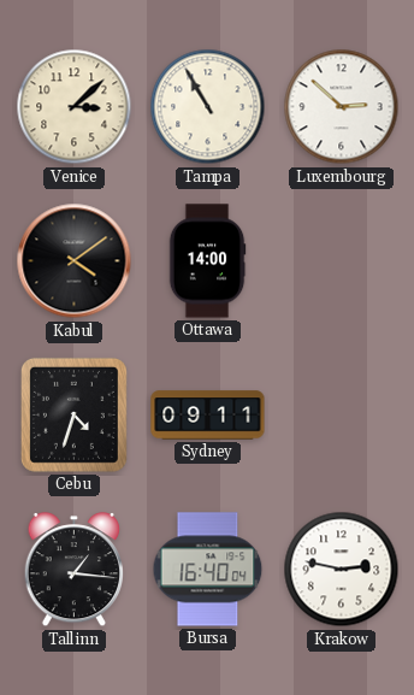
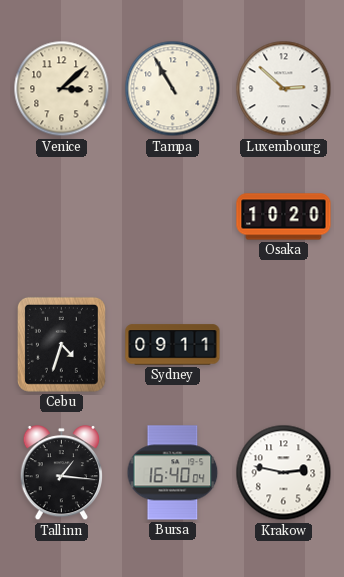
Kabul: 4:09 -> none (75, 261)
Ottawa: 14:00 -> none (207, 261)
Osaka: none -> 10:20 (284, 217)
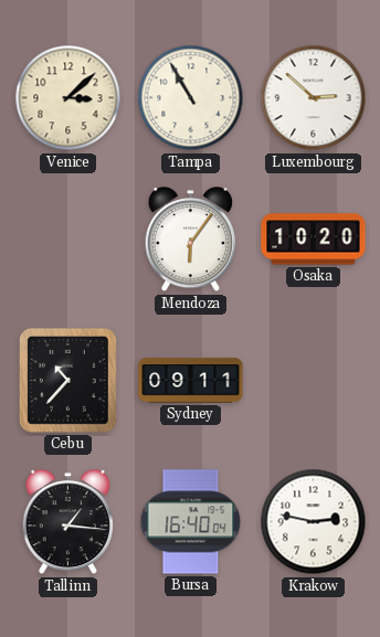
Mendoza: none -> 6:06 (190, 241)
Cebu: 4:33 -> 10:37 (67, 380)
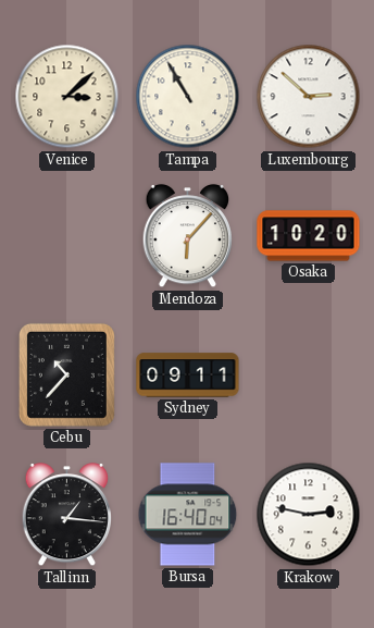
Mendoza: 6:06 -> 6:07 (187, 237)
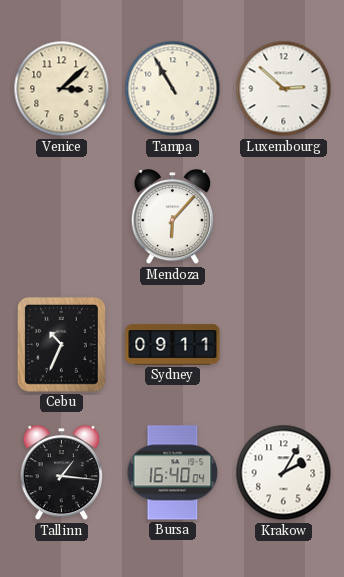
Osaka: 10:20 -> none (309, 236)
Cebu: 10:37 -> 10:34 (61, 344)
Krakow: 2:47 -> 2:05 (284, 473)
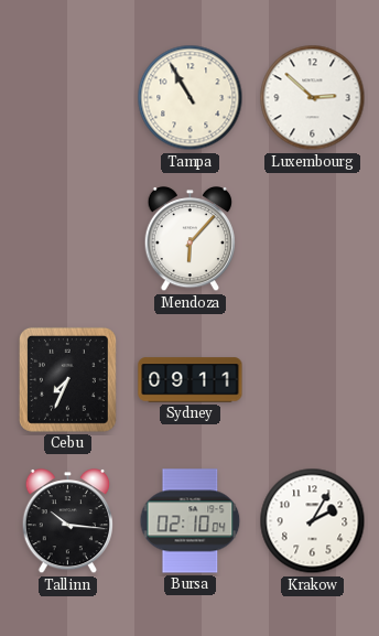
Venice: 3:08 -> none (62, 89)
Cebu: 10:34 -> 7:34 (67, 379)
Tallinn: 1:16 -> 10:16 (67, 522)
Bursa: 16:40 -> 02:10 (191, 521)
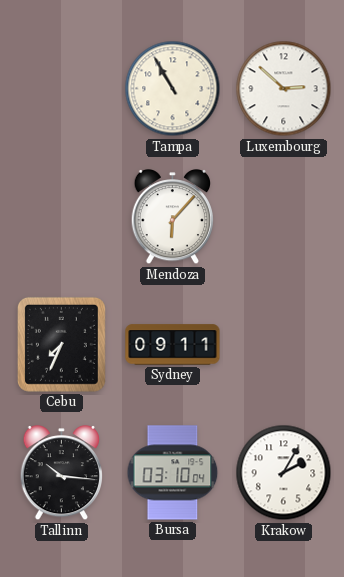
Bursa: 02:10 -> 03:10 (173, 473)
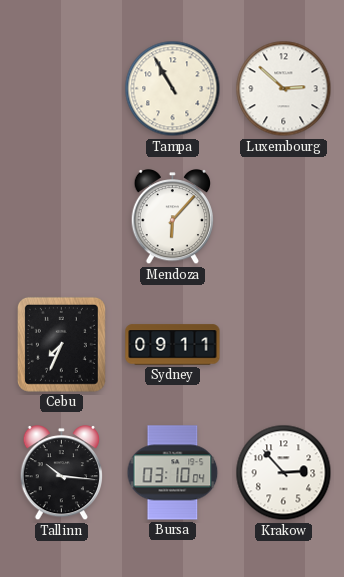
Krakow: 2:05 -> 2:53 (284, 473)
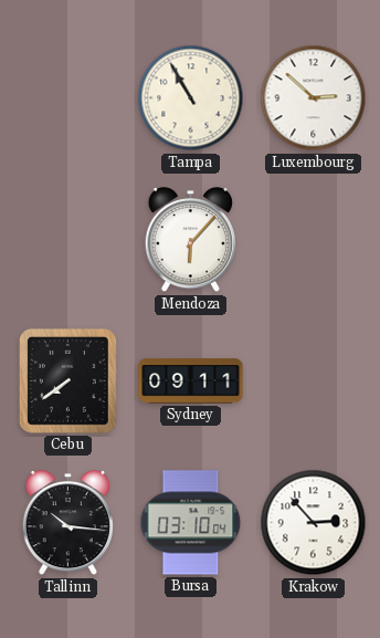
Cebu: 7:34 -> 7:39 (67, 380)
